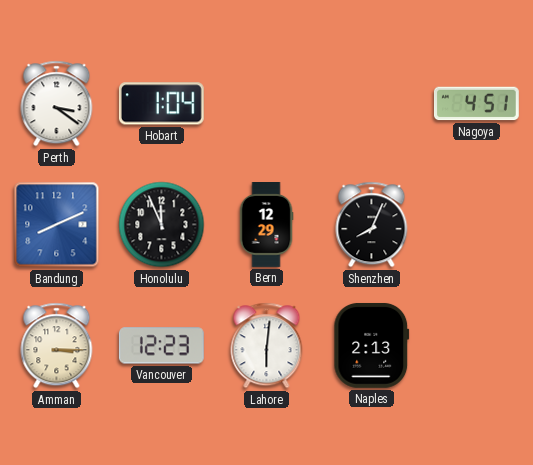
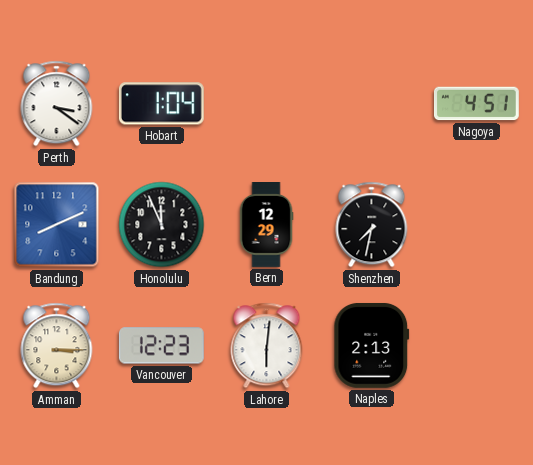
Shenzhen: 8:04 -> 7:32 (372, 225)
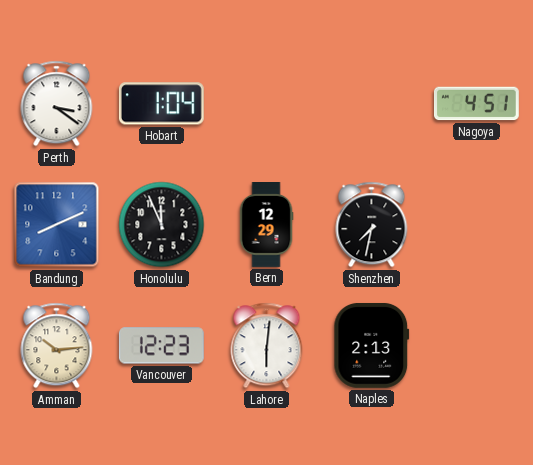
Amman: 3:15 -> 10:14 (57, 346)
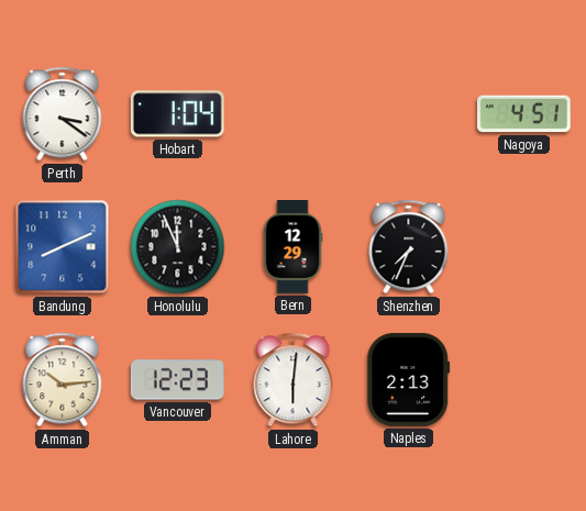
Shenzhen: 7:32 -> 7:34 (409, 247)
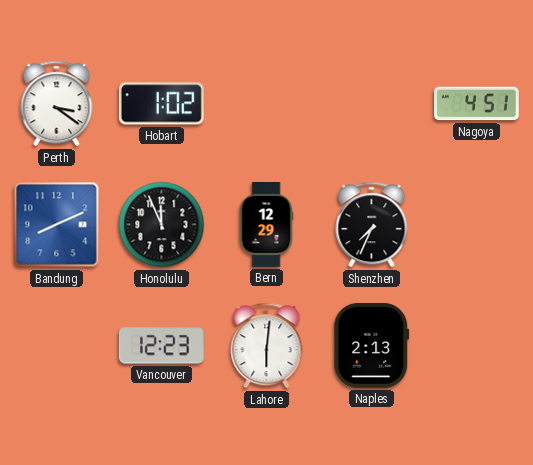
Hobart: 1:04 -> 1:02 (161, 104)
Amman: 10:14 -> none (63, 380)
